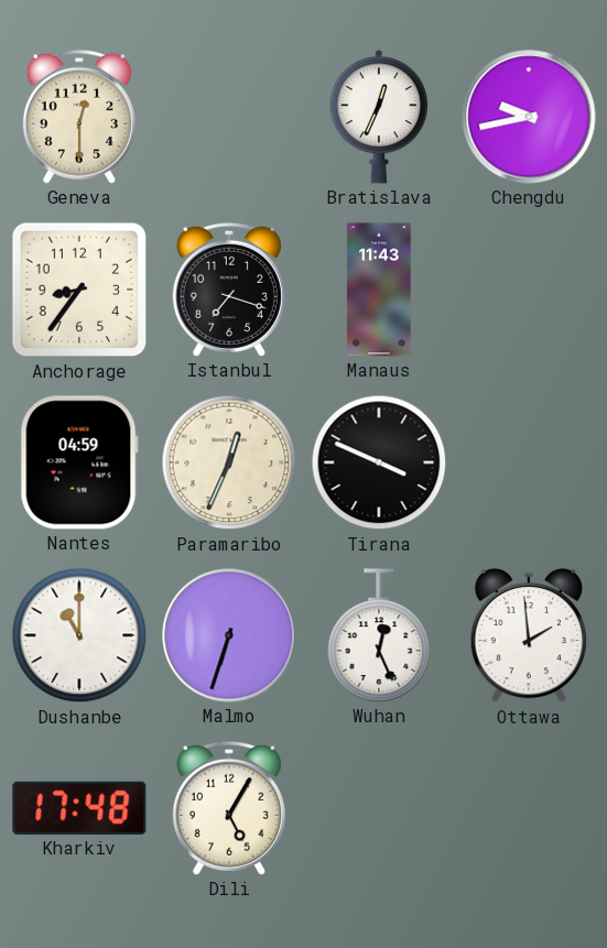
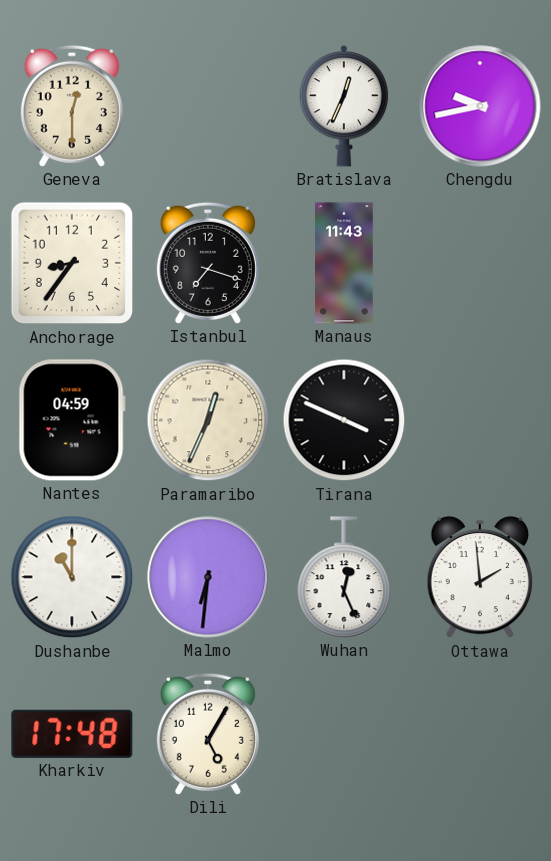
Malmo: 6:33 -> 6:31 (208, 577)
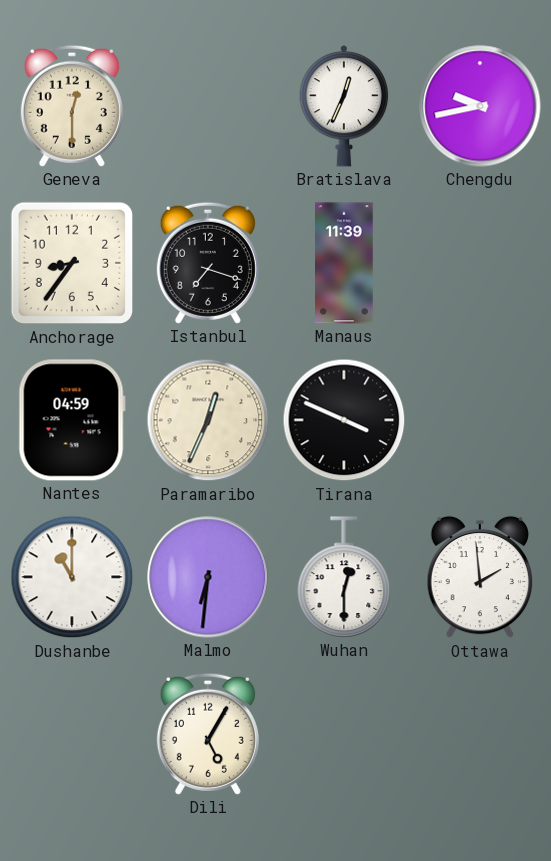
Manaus: 11:43 -> 11:39 (344, 263)
Wuhan: 12:26 -> 12:30 (344, 577)
Kharkiv: 17:48 -> none (72, 734)
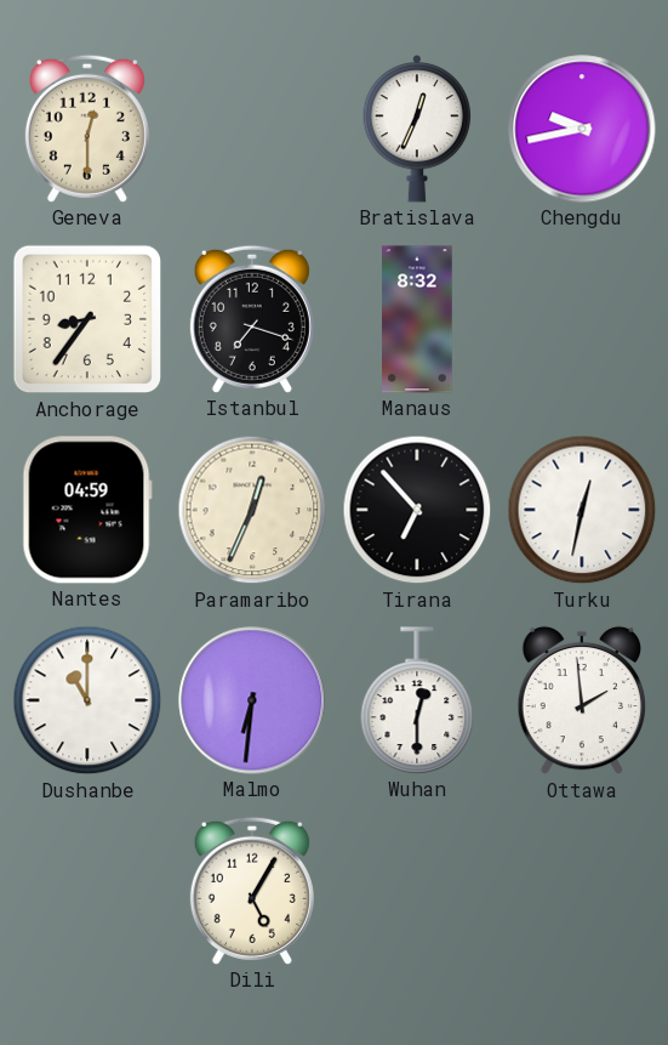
Manaus: 11:39 -> 8:32 (417, 319)
Tirana: 3:49 -> 6:53 (417, 510)
Turku: none -> 12:32 (582, 510)
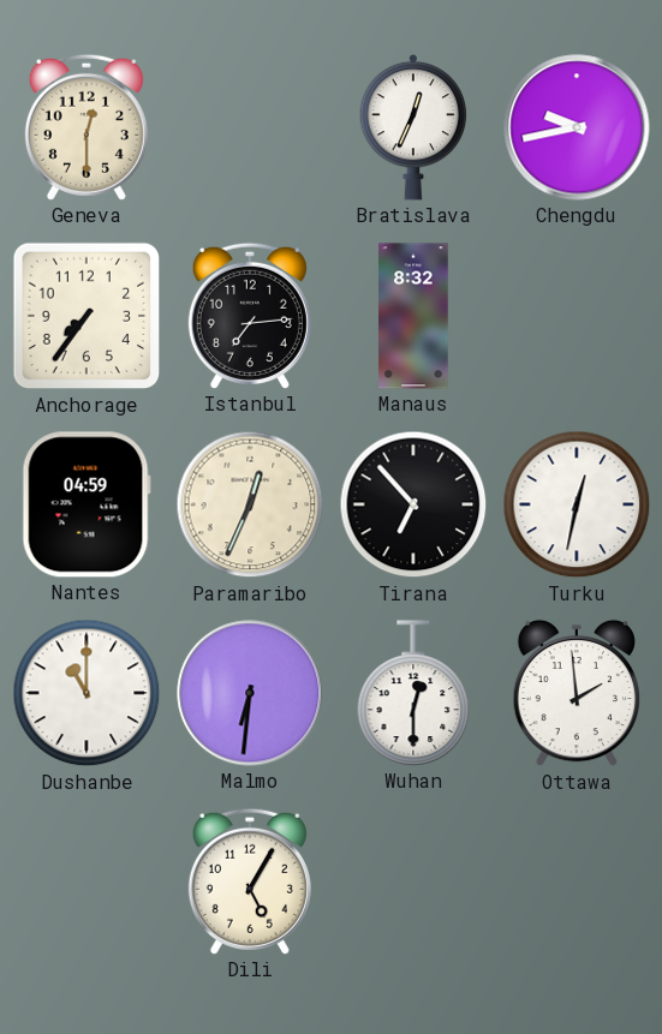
Anchorage: 8:36 -> 7:36 (87, 316)
Istanbul: 7:18 -> 7:14 (250, 316)
